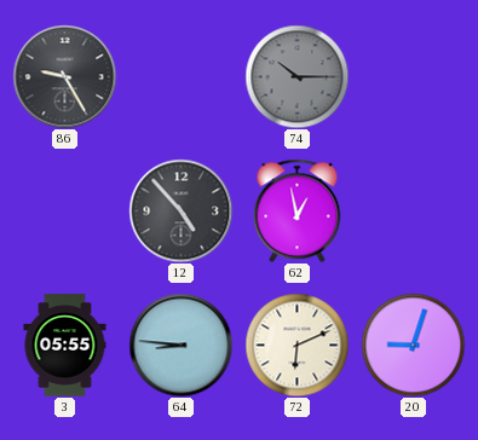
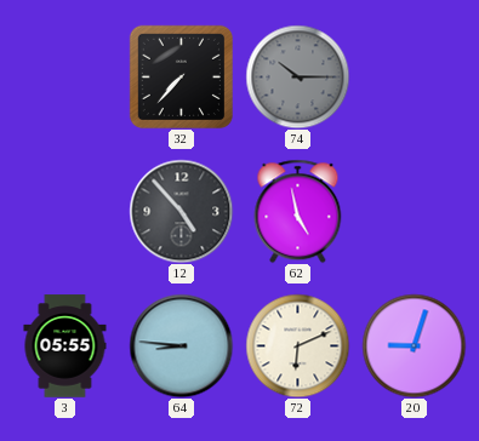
86: 9:25 -> none (64, 76)
32: none -> 7:37 (181, 76)
62: 12:58 -> 4:58 (298, 211)
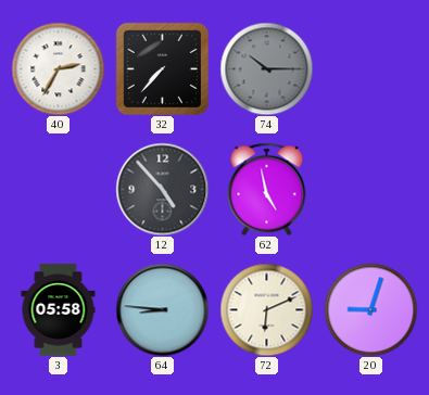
40: none -> 2:35 (58, 68)
3: 05:55 -> 05:58 (59, 310)
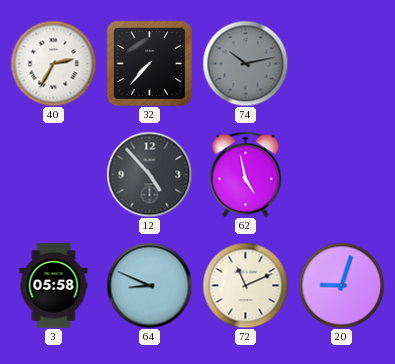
74: 10:15 -> 10:13 (245, 63)
64: 8:46 -> 8:49 (149, 285)
72: 6:11 -> 11:11 (245, 285)
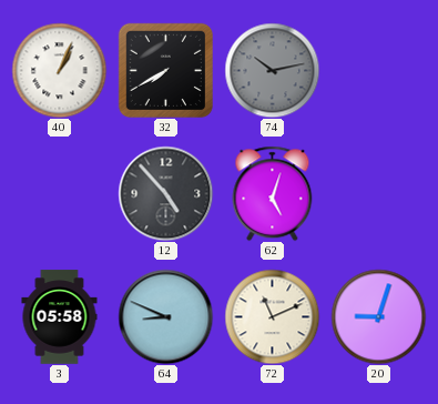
40: 2:35 -> 1:04 (59, 70)
32: 7:37 -> 7:40 (165, 70)
62: 4:58 -> 5:03 (273, 193)
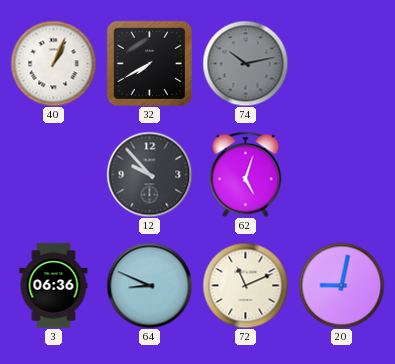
12: 4:53 -> 9:53 (149, 174)
3: 05:58 -> 06:36 (54, 286)
20: 9:03 -> 9:02 (341, 285)
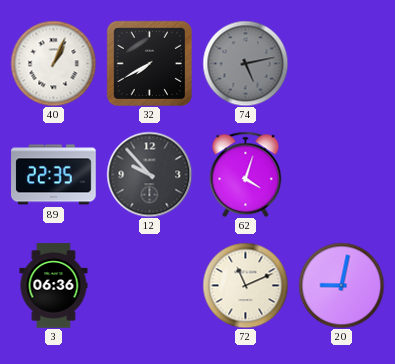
74: 10:13 -> 5:13 (245, 63)
89: none -> 22:35 (54, 175)
62: 5:03 -> 4:03 (246, 174)
64: 8:49 -> none (149, 285)
